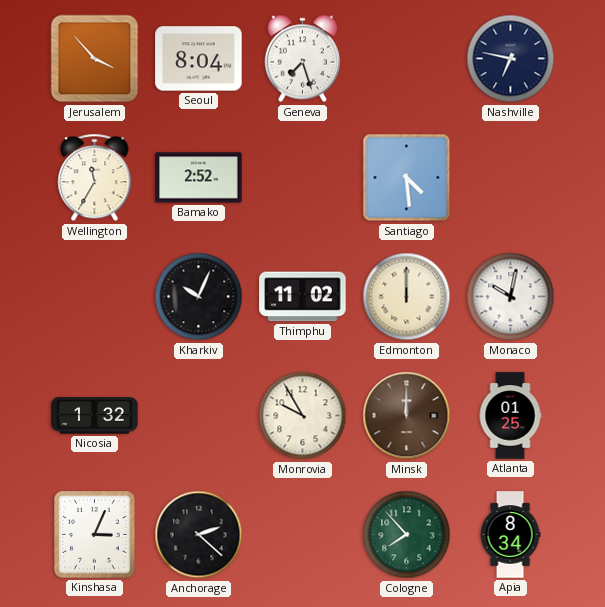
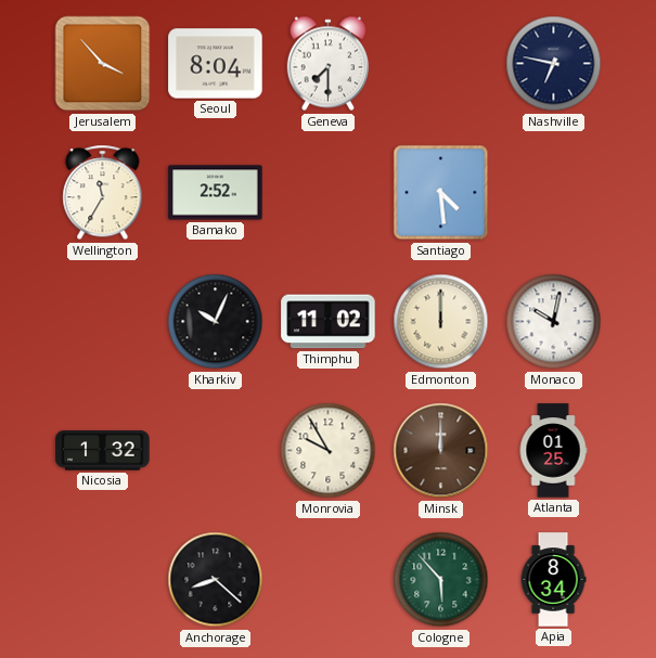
Geneva: 7:27 -> 7:30 (329, 64)
Kinshasa: 3:04 -> none (95, 535)
Anchorage: 2:22 -> 8:22 (216, 580)
Cologne: 7:53 -> 5:53 (441, 580)
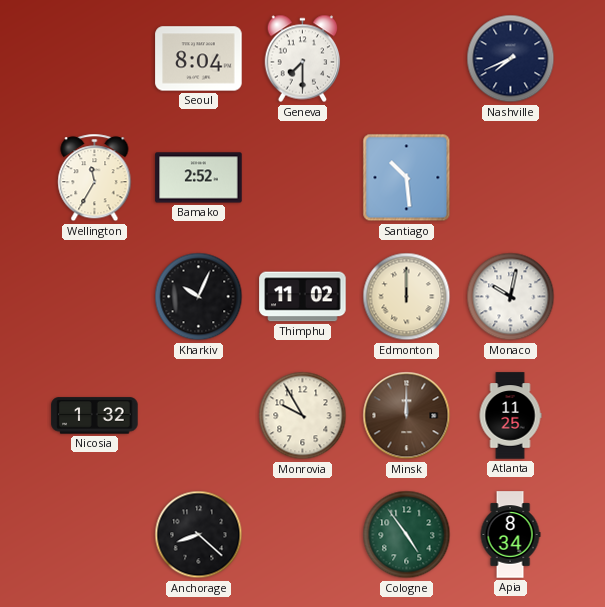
Jerusalem: 3:53 -> none (103, 64)
Nashville: 6:47 -> 7:41 (511, 59)
Santiago: 4:29 -> 10:29 (407, 178)
Atlanta: 01:25 -> 11:25 (510, 416)
Cologne: 5:53 -> 4:54 (407, 535)
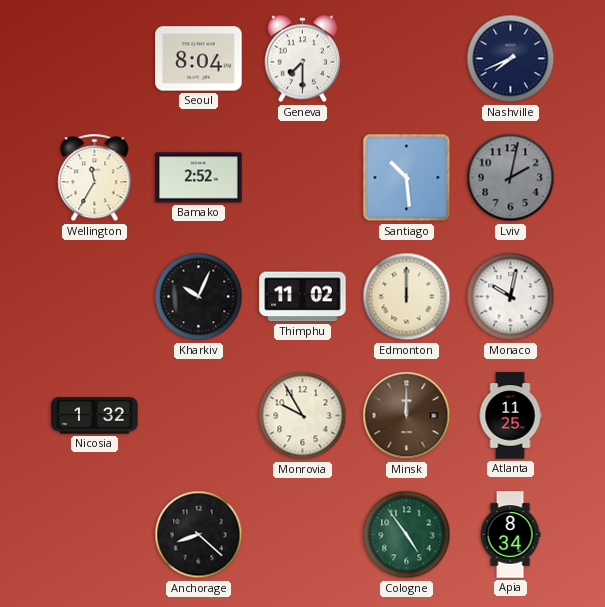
Lviv: none -> 2:02 (511, 178)
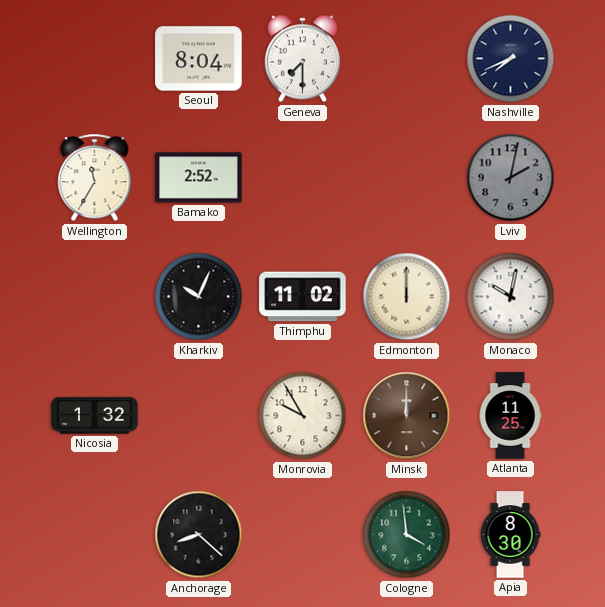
Santiago: 10:29 -> none (407, 178)
Cologne: 4:54 -> 3:59 (407, 535)
Apia: 8:34 -> 8:30 (510, 535)
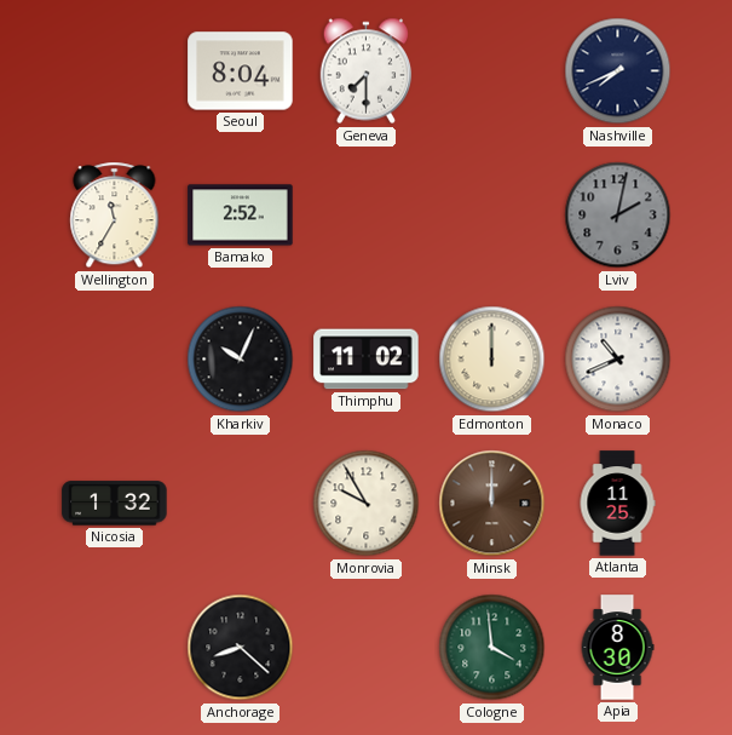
Monaco: 10:02 -> 10:41 (618, 360)
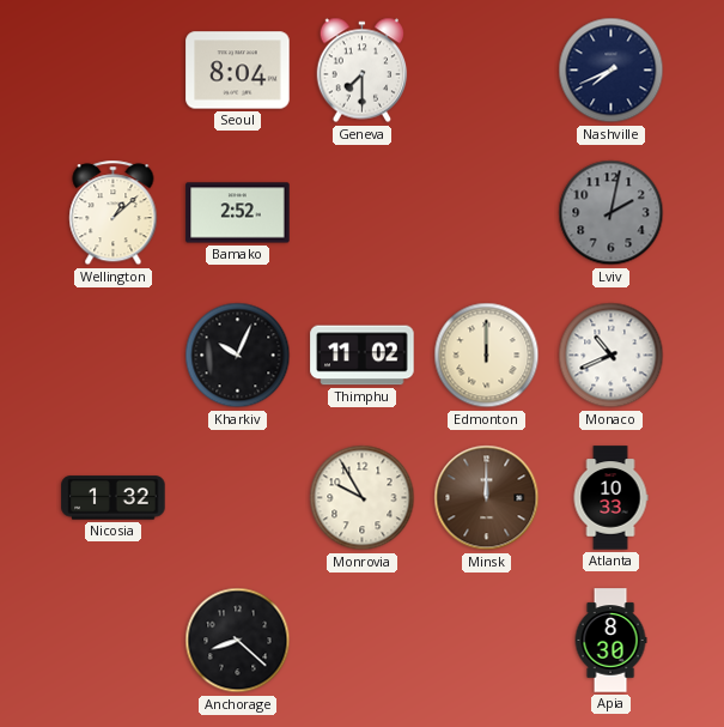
Wellington: 11:35 -> 1:08 (114, 213)
Atlanta: 11:25 -> 10:33 (610, 498)
Cologne: 3:59 -> none (492, 648)
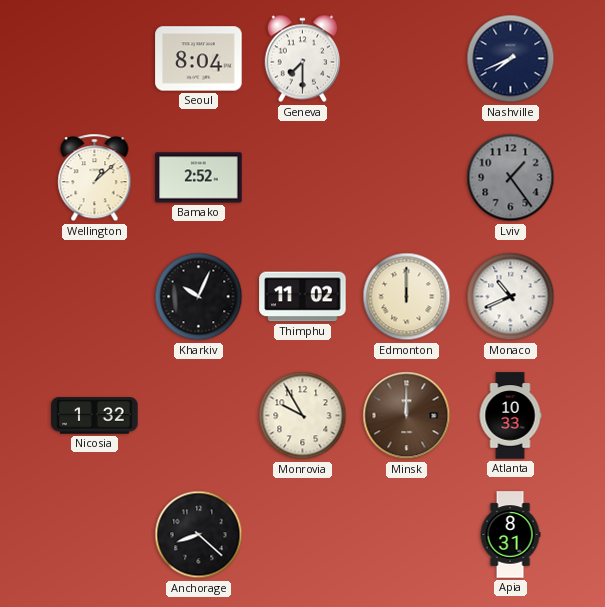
Lviv: 2:02 -> 1:24 (511, 178)
Apia: 8:30 -> 8:31 (510, 535)
